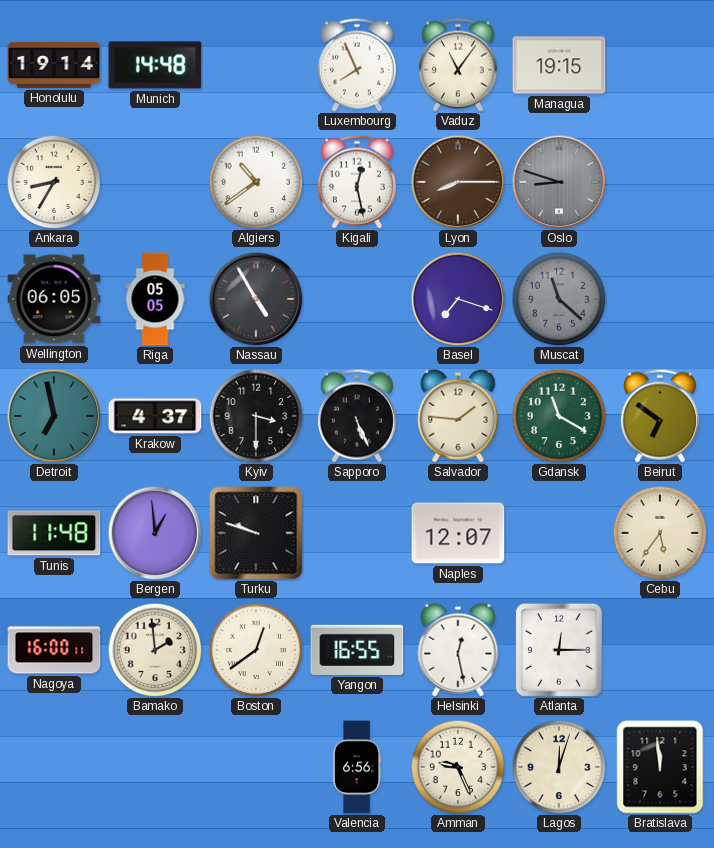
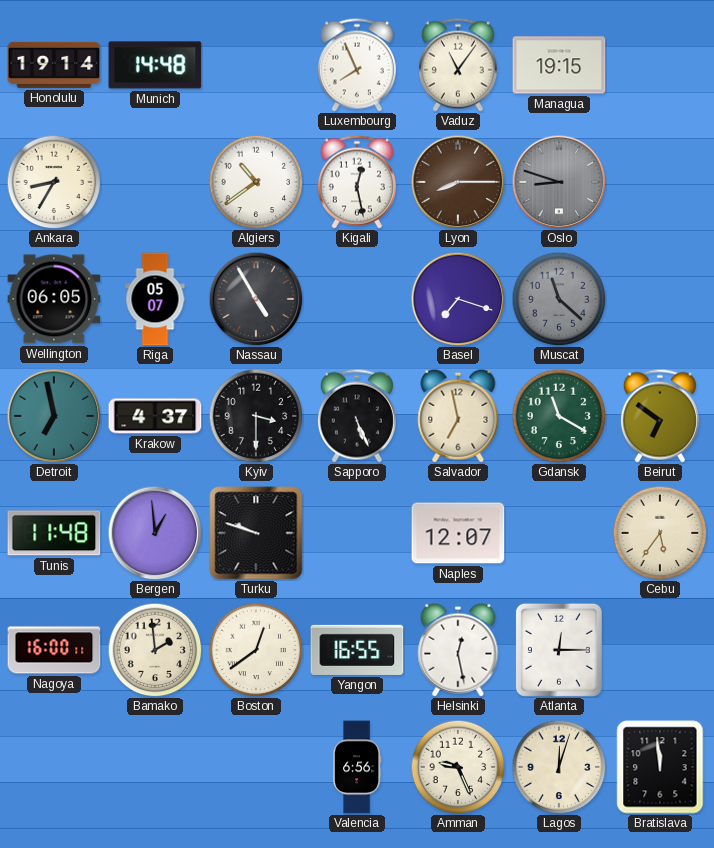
Riga: 05:05 -> 05:07 (155, 299)
Salvador: 1:46 -> 6:58 (458, 416)
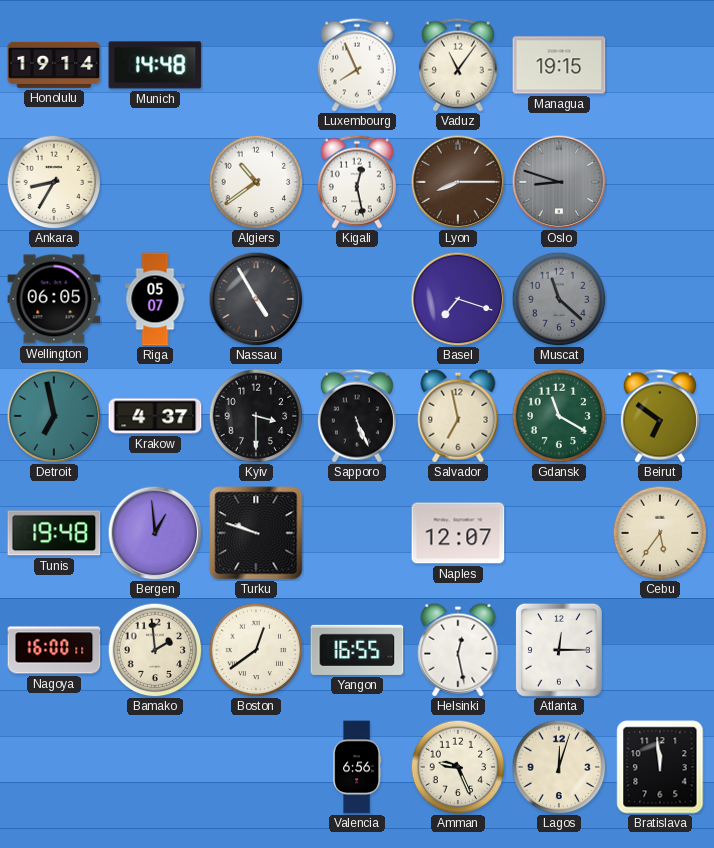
Tunis: 11:48 -> 19:48 (54, 533)
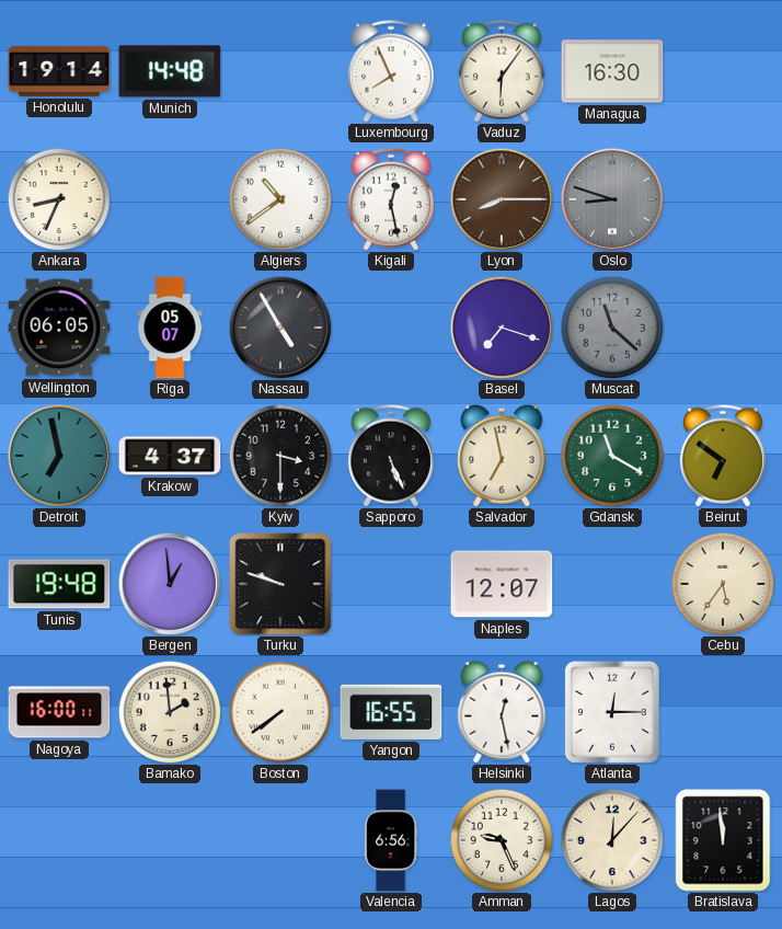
Vaduz: 11:06 -> 6:06 (502, 71)
Managua: 19:15 -> 16:30 (612, 71)
Ankara: 8:35 -> 8:34 (59, 199)
Boston: 12:39 -> 7:39 (280, 712)
Lagos: 12:03 -> 12:07 (612, 840)
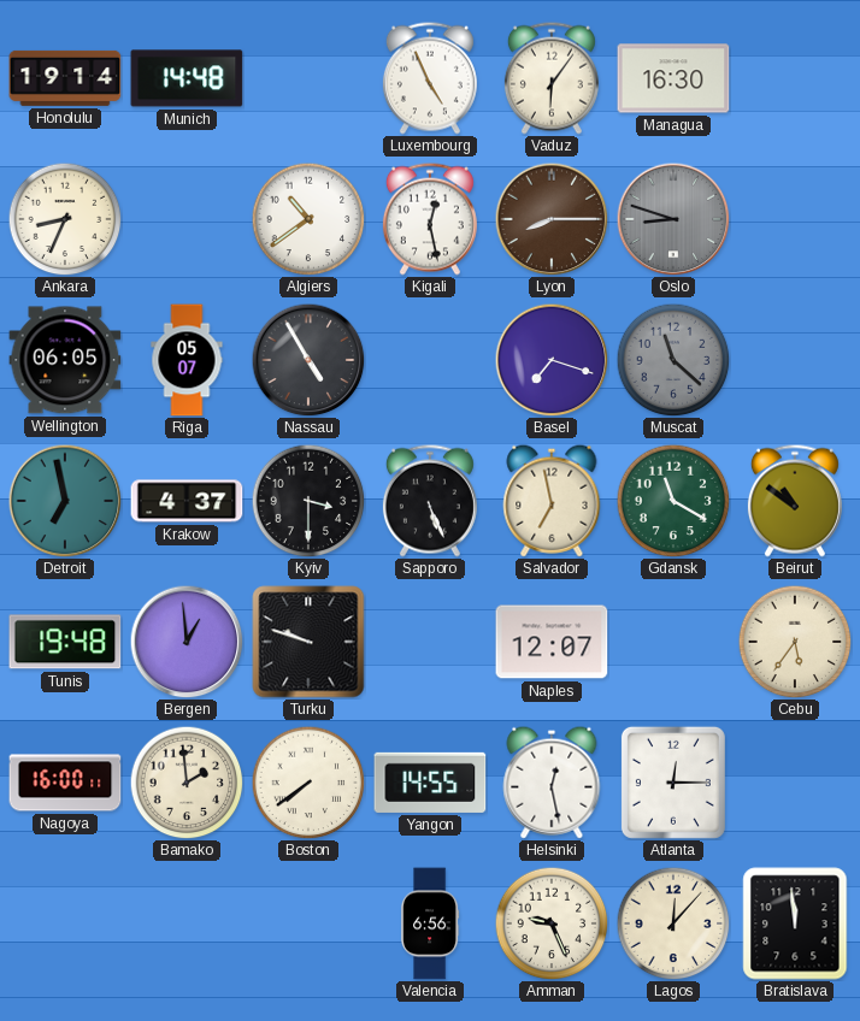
Luxembourg: 7:56 -> 4:56 (430, 78)
Beirut: 6:51 -> 10:51 (795, 501)
Yangon: 16:55 -> 14:55 (430, 783)
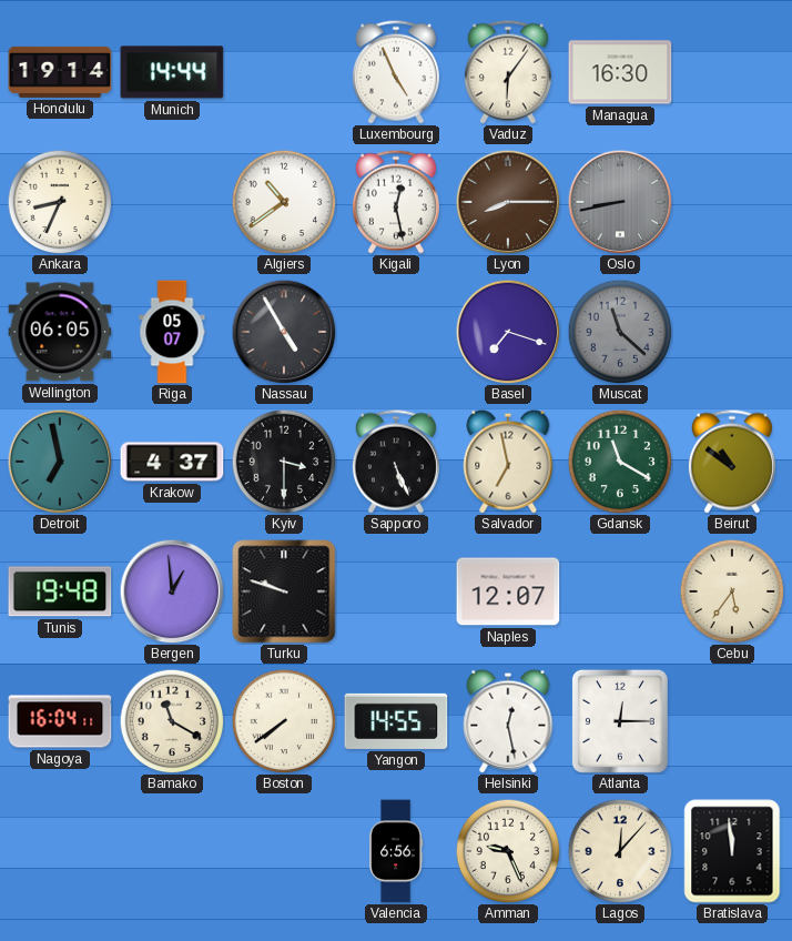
Munich: 14:48 -> 14:44 (172, 72)
Oslo: 8:48 -> 8:43 (620, 202)
Nagoya: 16:00 -> 16:04 (60, 721)
Bamako: 1:59 -> 11:20 (172, 721)
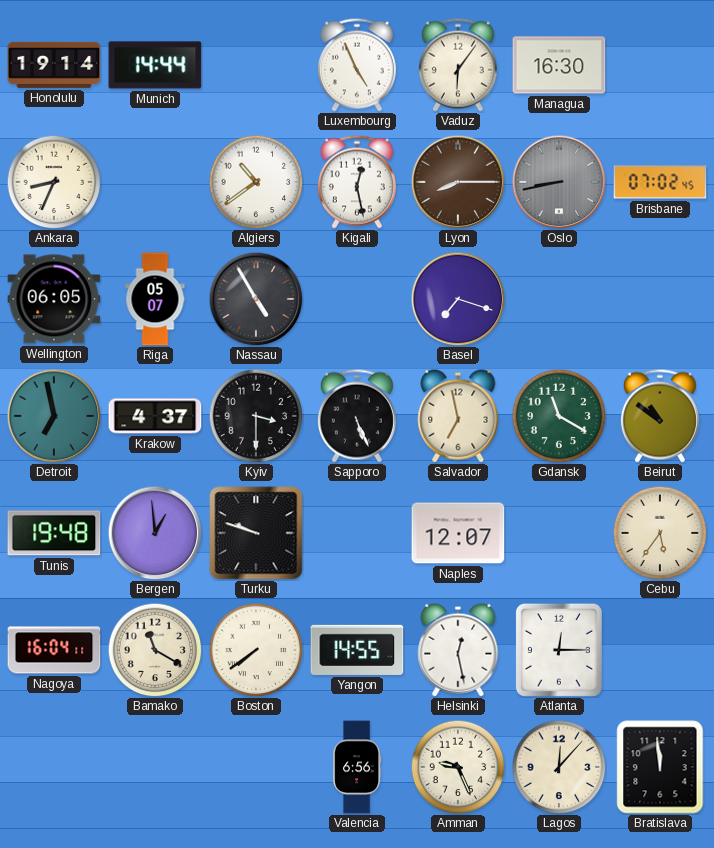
Brisbane: none -> 07:02 (660, 182)
Muscat: 11:22 -> none (620, 332)
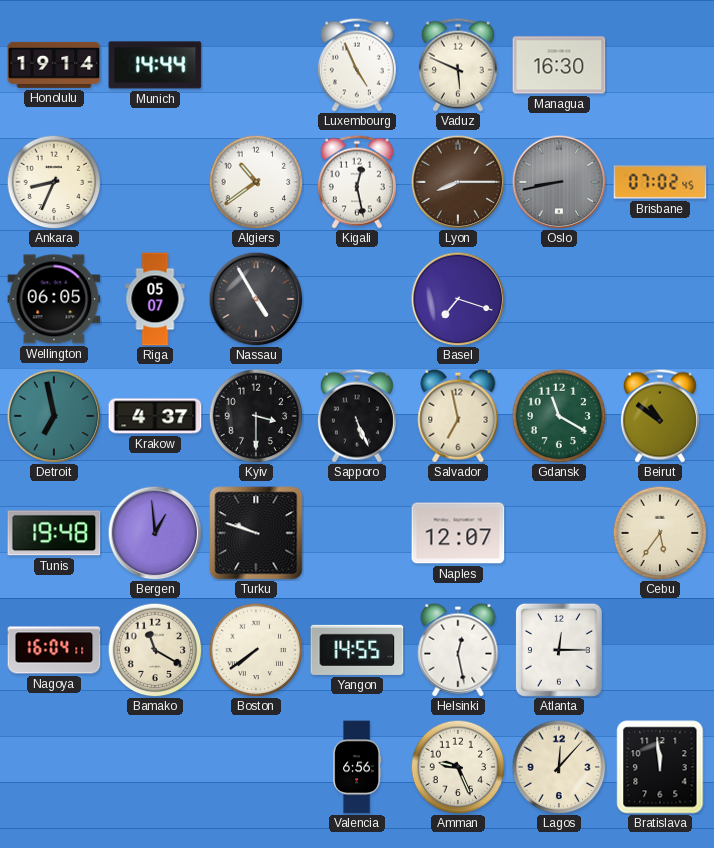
Vaduz: 6:06 -> 5:49 (458, 65)
